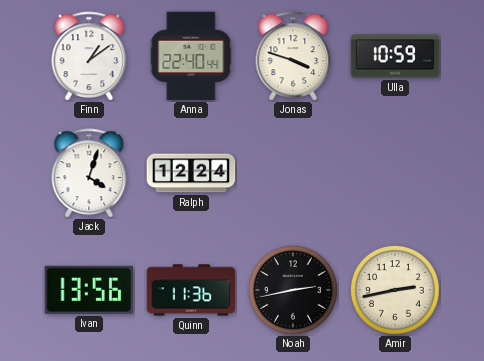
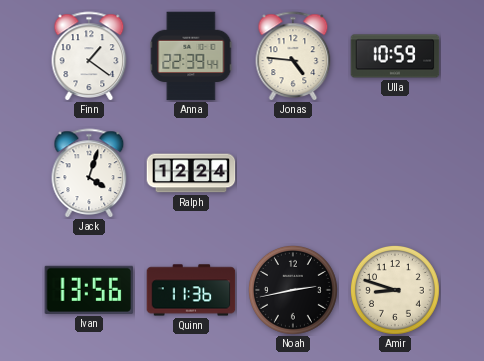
Finn: 1:09 -> 1:21 (89, 56)
Anna: 22:40 -> 22:39 (191, 56)
Jonas: 3:48 -> 4:46 (293, 56)
Amir: 2:43 -> 8:48 (395, 290)
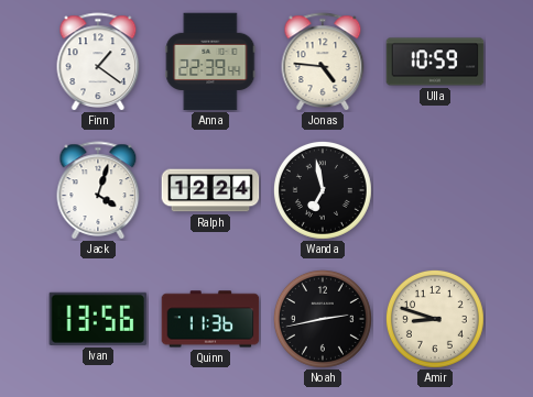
Wanda: none -> 6:58 (323, 190)
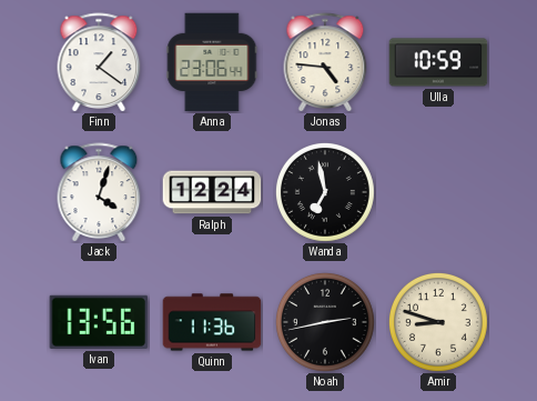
Anna: 22:39 -> 23:06 (212, 62)
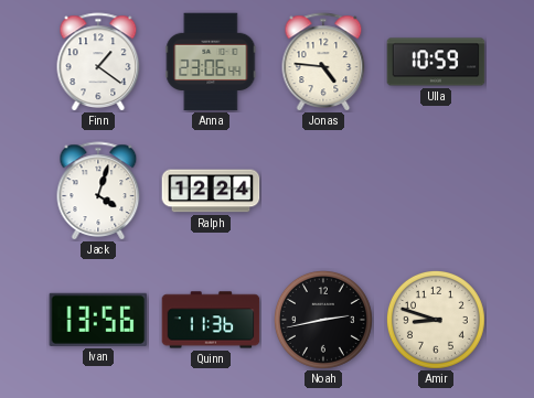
Wanda: 6:58 -> none (325, 192)
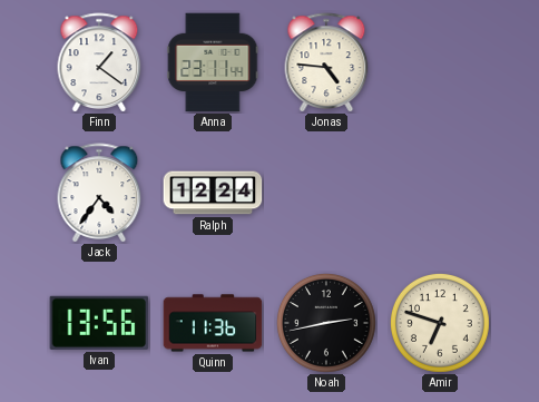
Anna: 23:06 -> 23:11 (213, 62)
Ulla: 10:59 -> none (436, 62)
Jack: 4:03 -> 4:36 (99, 193)
Amir: 8:48 -> 6:48 (440, 323)
